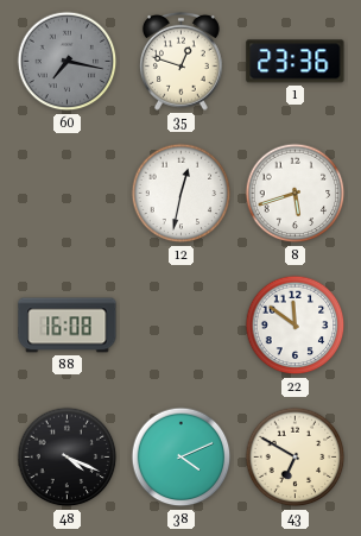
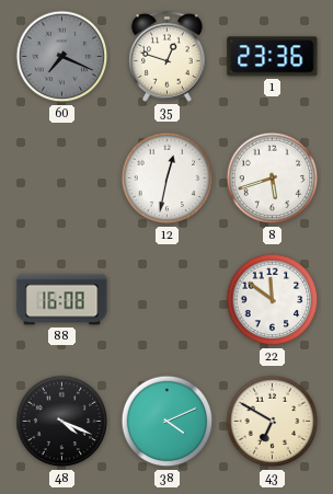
60: 7:17 -> 7:19 (62, 57)
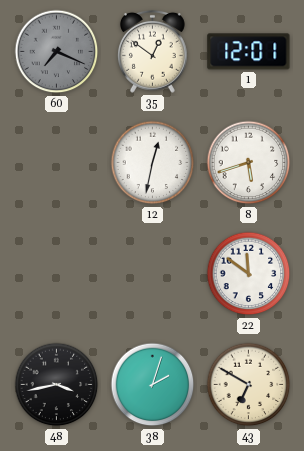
35: 12:48 -> 12:51 (152, 51)
1: 23:36 -> 12:01 (249, 52)
88: 16:08 -> none (62, 300)
48: 4:19 -> 3:43 (57, 385)
38: 4:11 -> 2:03 (153, 385)
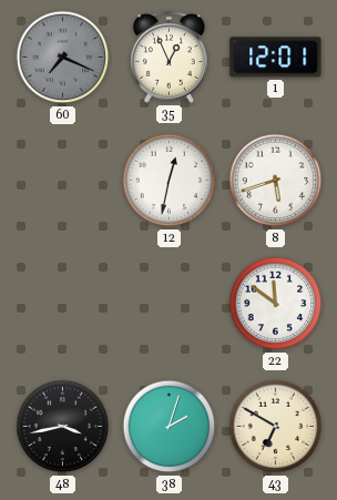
35: 12:51 -> 12:56 (168, 57)
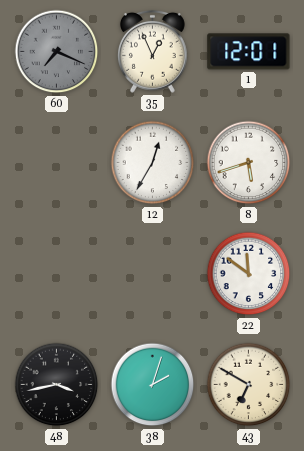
12: 12:32 -> 12:35 (153, 163)
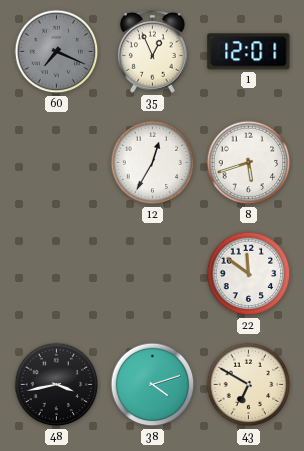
38: 2:03 -> 4:12 (153, 385)
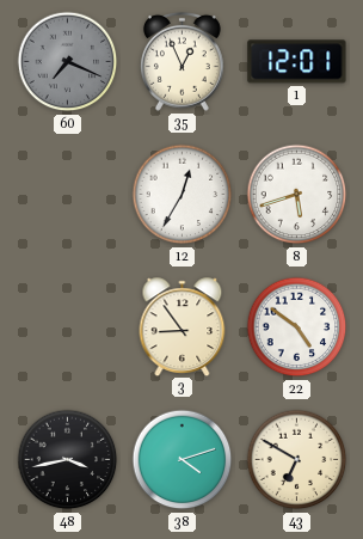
3: none -> 8:54 (183, 326)
22: 11:51 -> 4:51 (297, 327)
